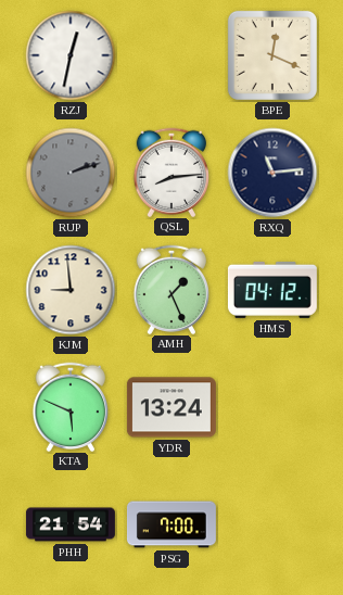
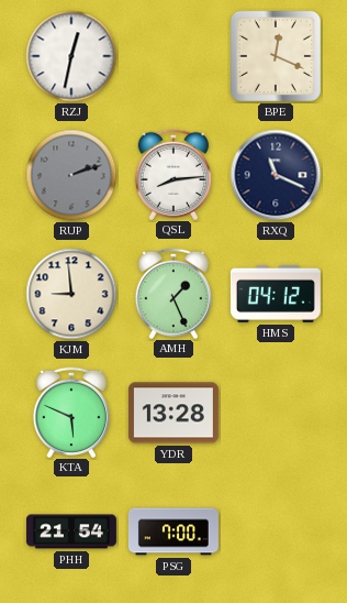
RXQ: 11:14 -> 11:19 (276, 175)
YDR: 13:24 -> 13:28 (173, 413)
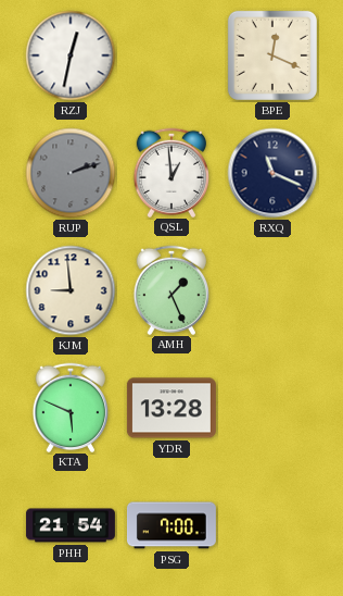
QSL: 8:14 -> 12:59 (171, 172)
HMS: 04:12 -> none (276, 294)
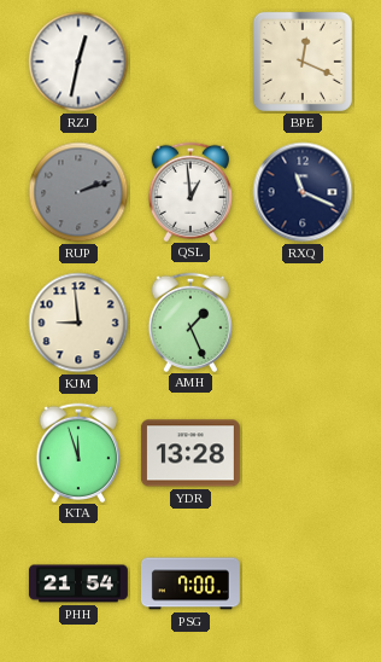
KTA: 5:49 -> 11:57 (78, 452)
